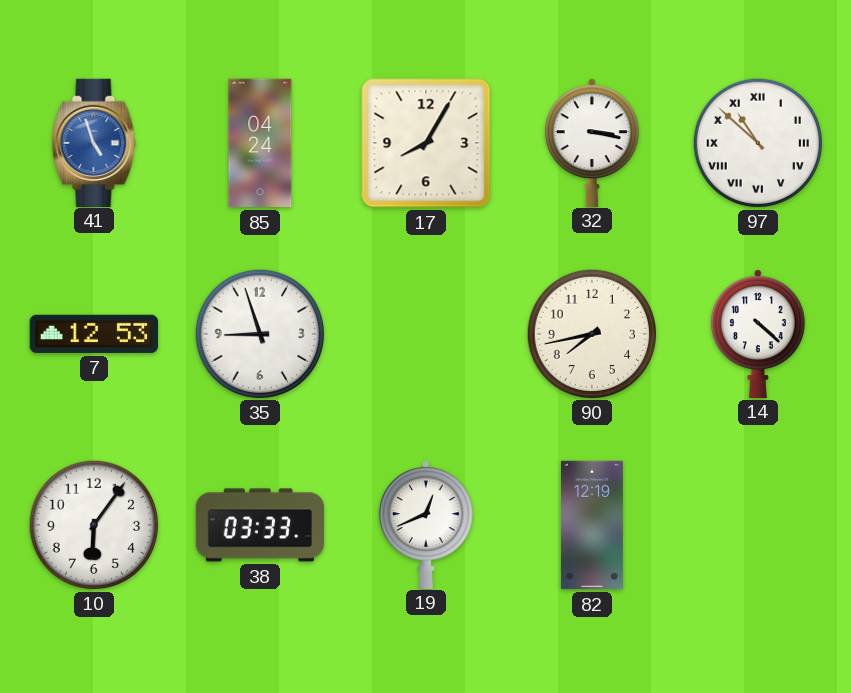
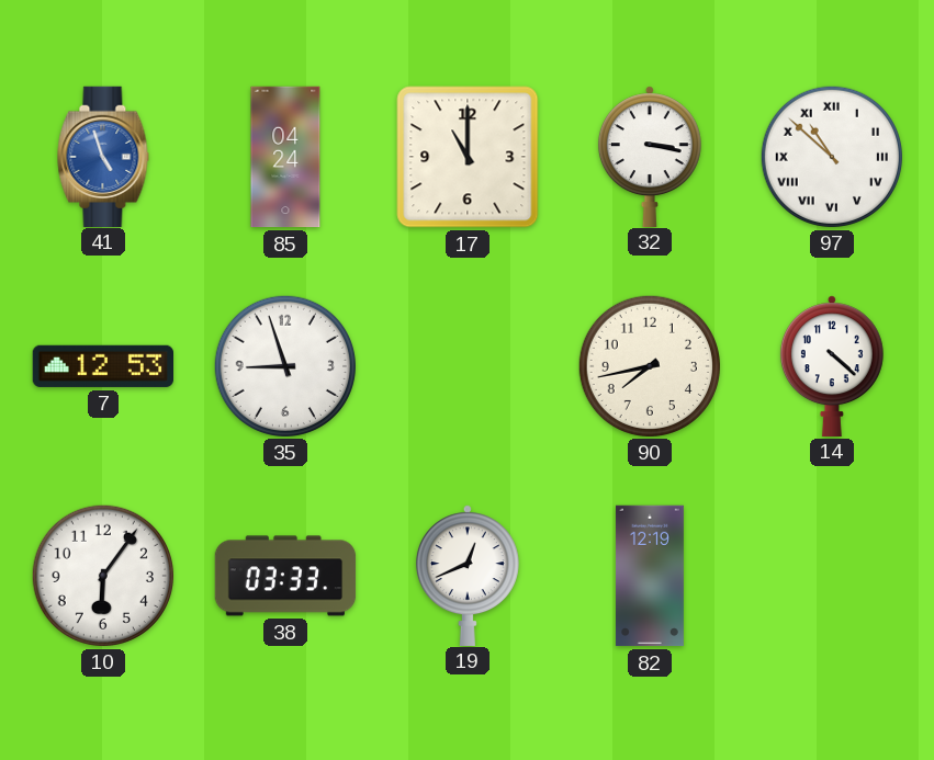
17: 8:05 -> 11:00 (468, 157)
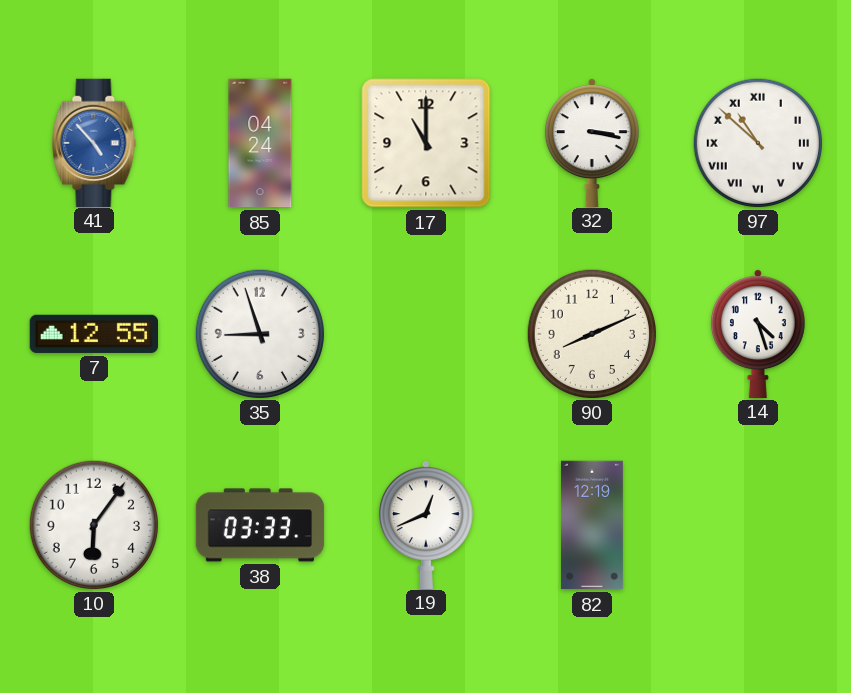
41: 4:57 -> 4:53 (94, 142)
7: 12:53 -> 12:55 (93, 334)
90: 7:43 -> 8:11 (591, 333)
14: 4:22 -> 4:27 (758, 333)
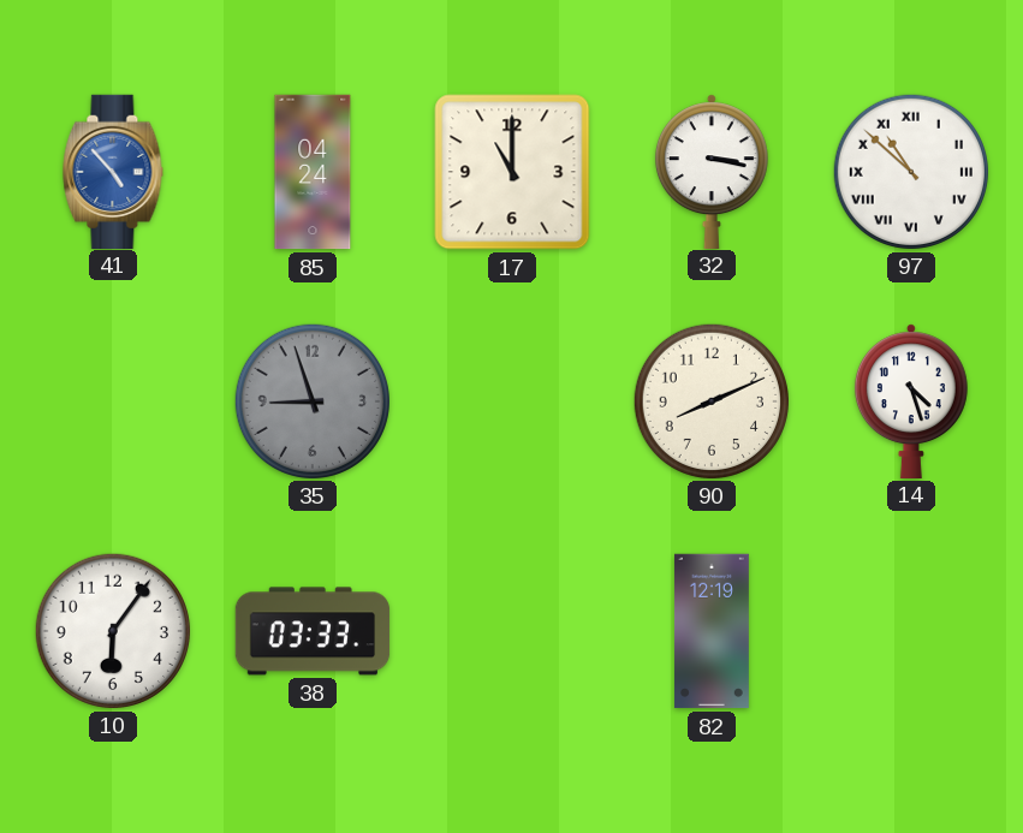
7: 12:55 -> none (93, 334)
35 dial: white -> grey (311, 400)
19: 12:41 -> none (426, 524)
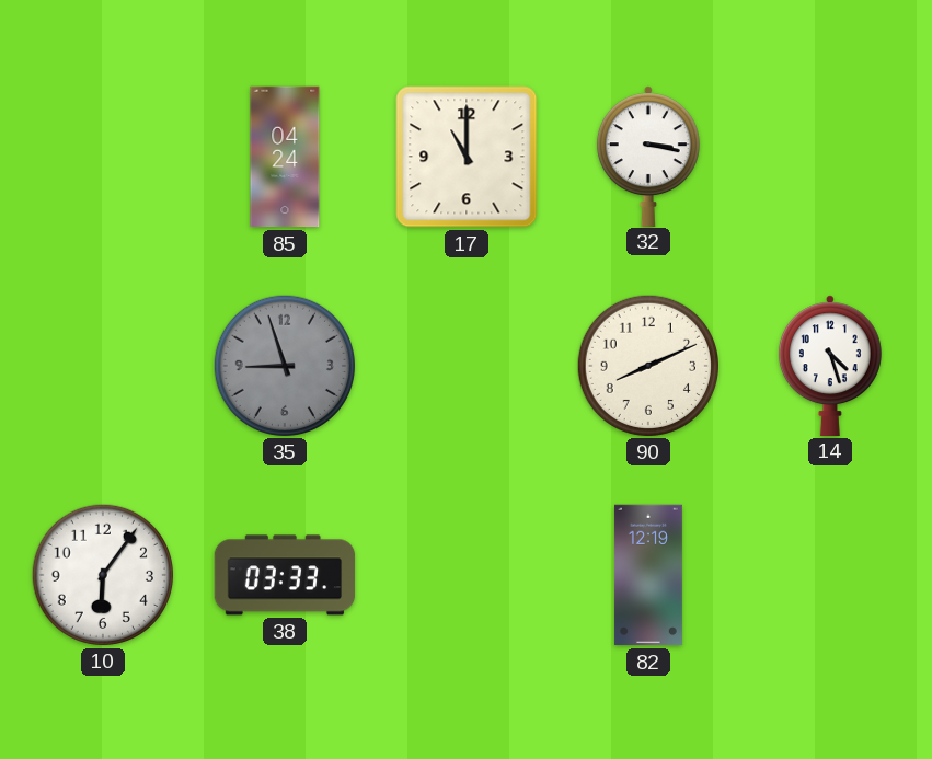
41: 4:53 -> none (113, 171)
97: 10:52 -> none (910, 171)
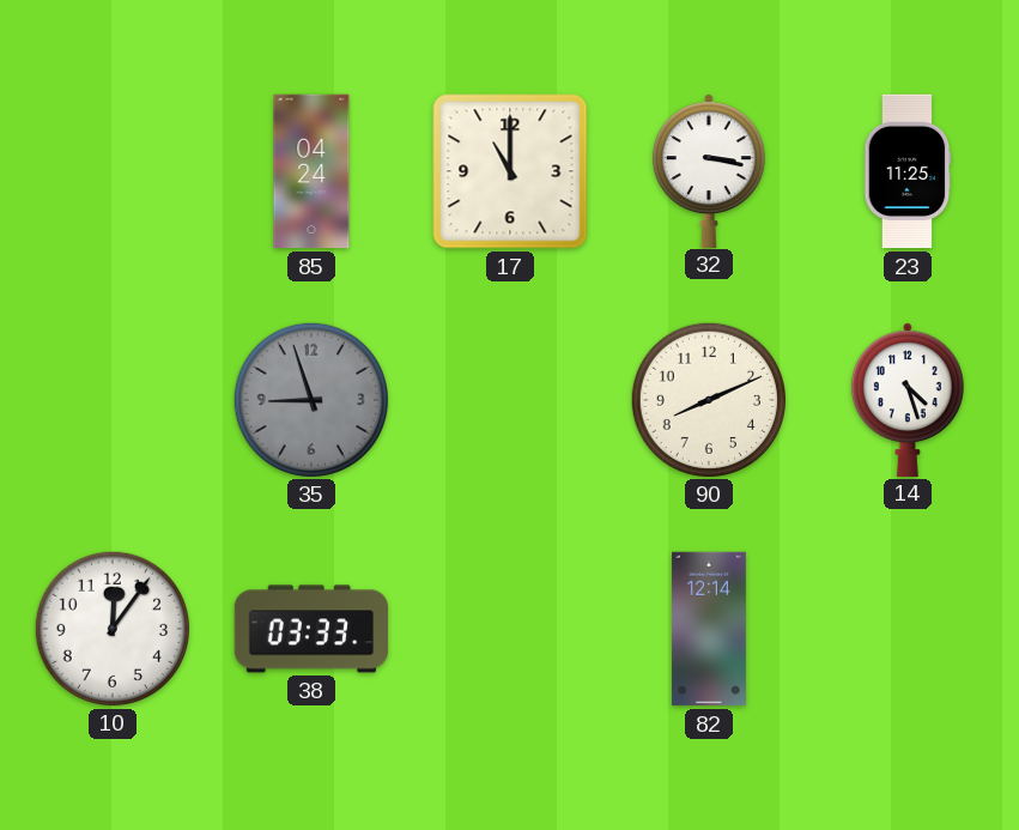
23: none -> 11:25 (908, 171)
10: 6:06 -> 12:06 (111, 628)
82: 12:19 -> 12:14 (709, 629)
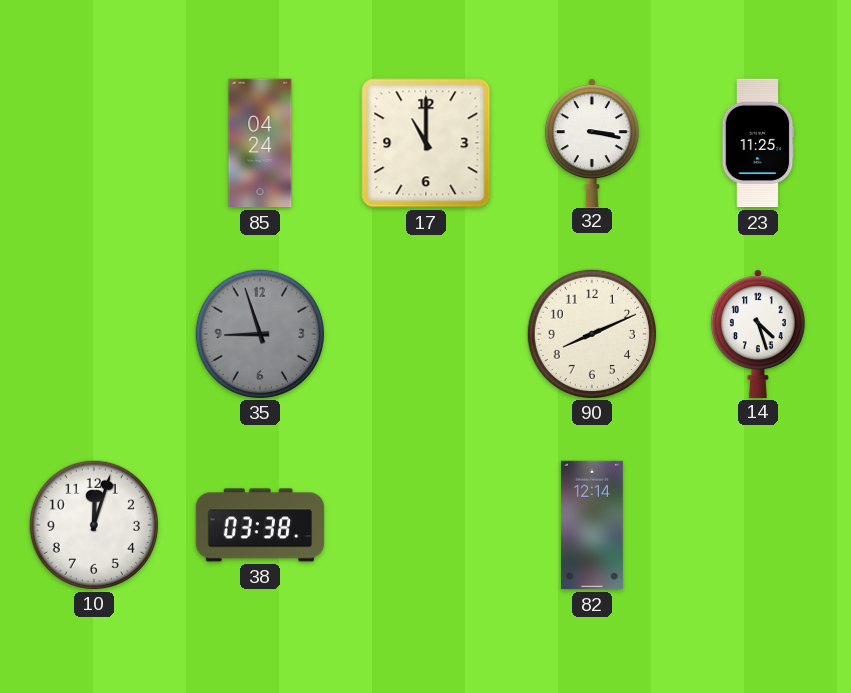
10: 12:06 -> 12:03 (93, 524)
38: 03:33 -> 03:38 (260, 525)
